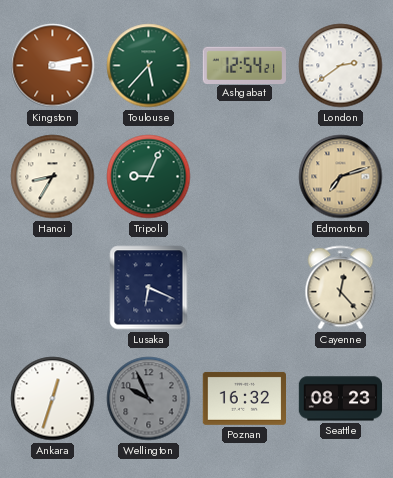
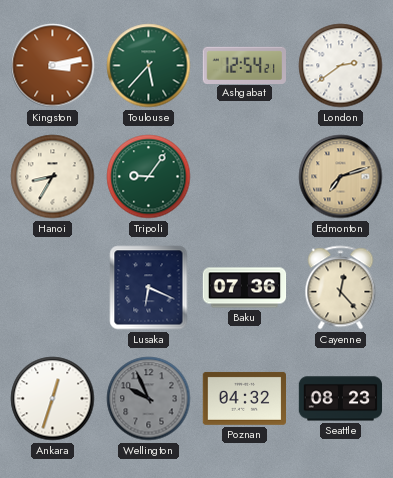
Tripoli: 9:04 -> 9:06 (149, 177)
Baku: none -> 07:36 (245, 288)
Poznan: 16:32 -> 04:32 (244, 399)
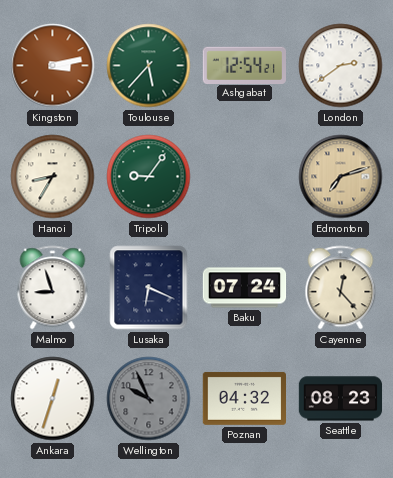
Malmo: none -> 8:57 (53, 288)
Baku: 07:36 -> 07:24 (245, 288)
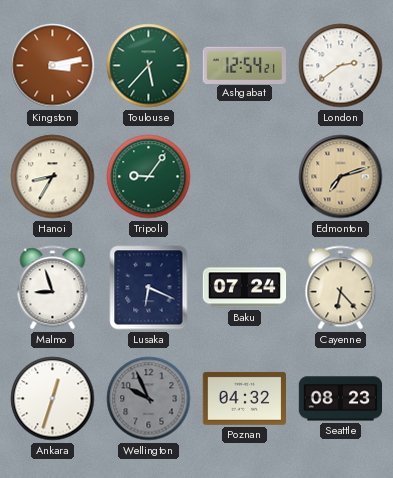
Cayenne: 12:23 -> 6:23 (341, 288)
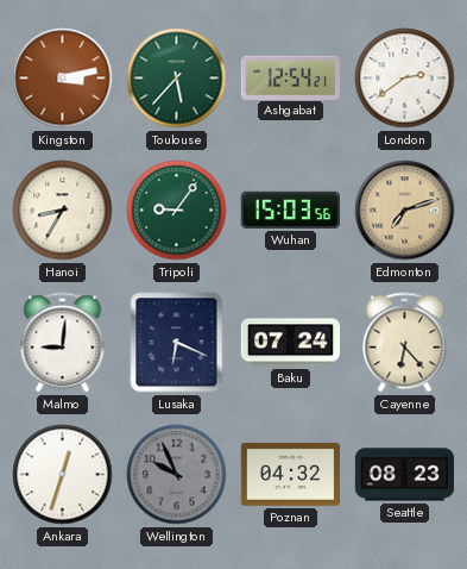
Wuhan: none -> 15:03 (290, 210)
Malmo: 8:57 -> 9:01 (63, 343)
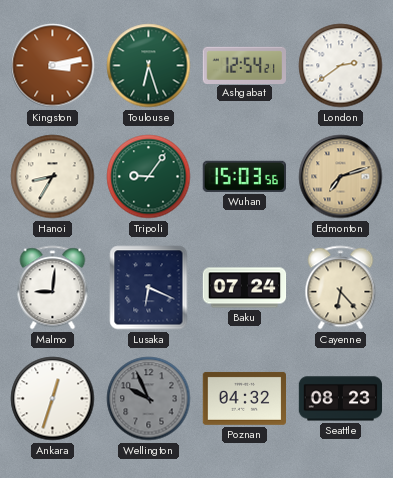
Toulouse: 5:37 -> 6:27 (149, 66)
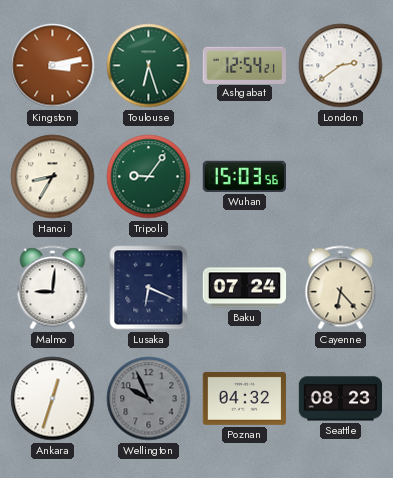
Edmonton: 7:12 -> none (341, 177)
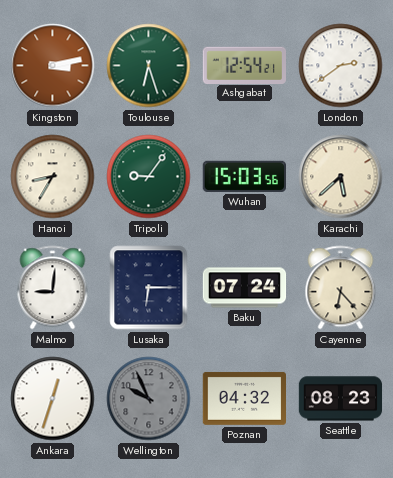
Karachi: none -> 5:38 (341, 177)
Lusaka: 6:19 -> 6:15 (149, 288)
